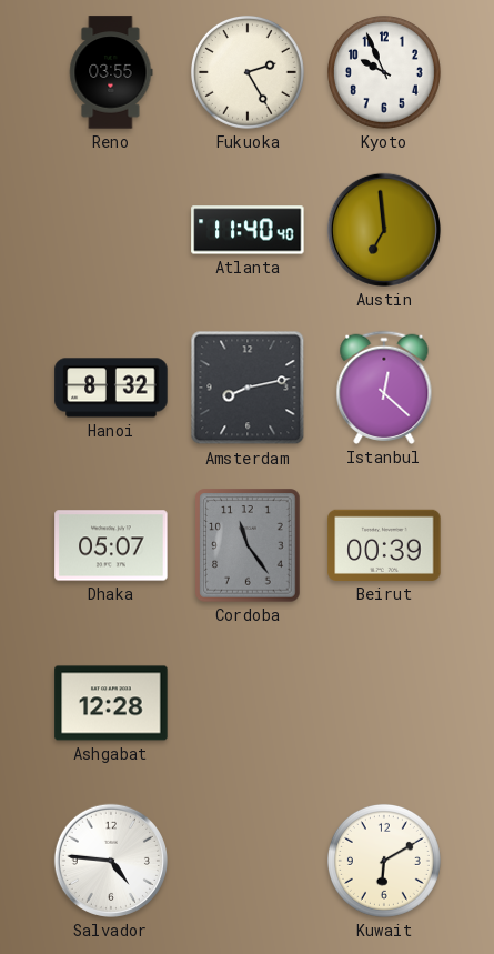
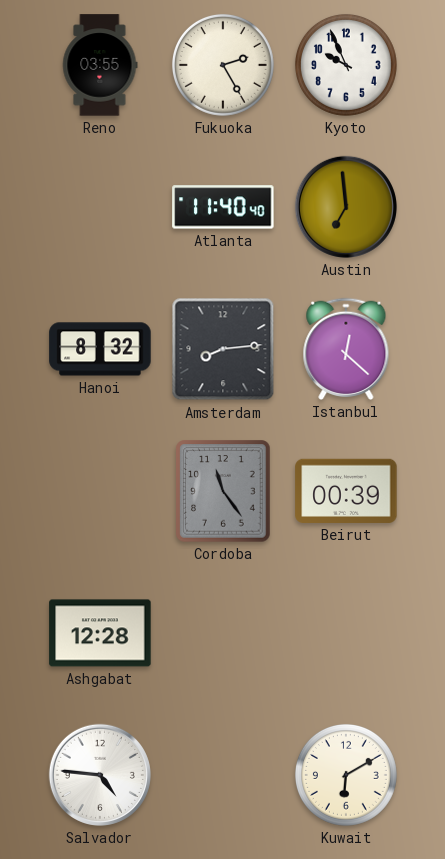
Amsterdam: 8:13 -> 8:14 (223, 349)
Dhaka: 05:07 -> none (111, 545)
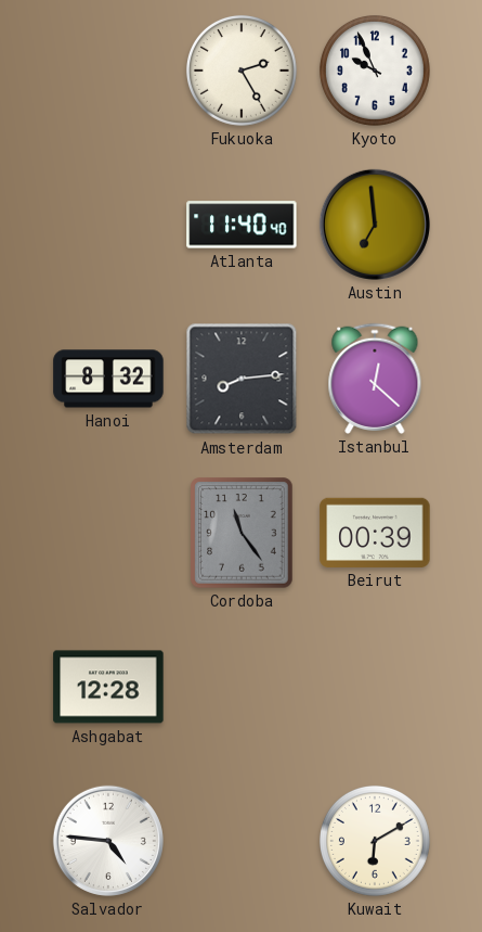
Reno: 03:55 -> none (100, 65)
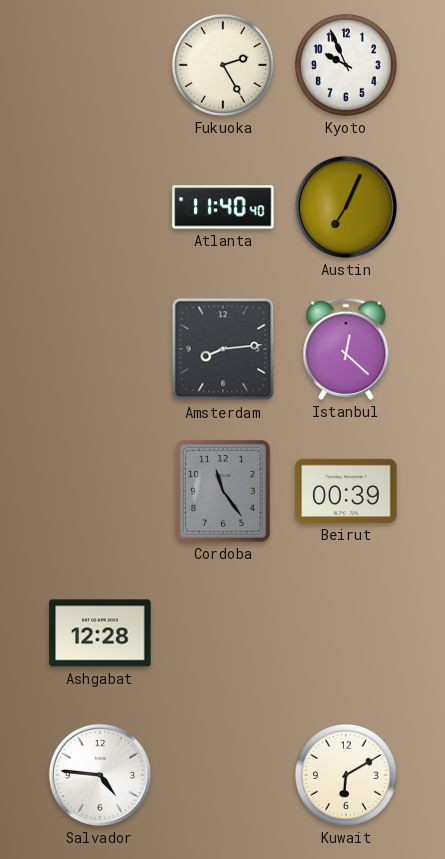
Austin: 6:59 -> 7:04 (346, 207)
Hanoi: 8:32 -> none (108, 379)
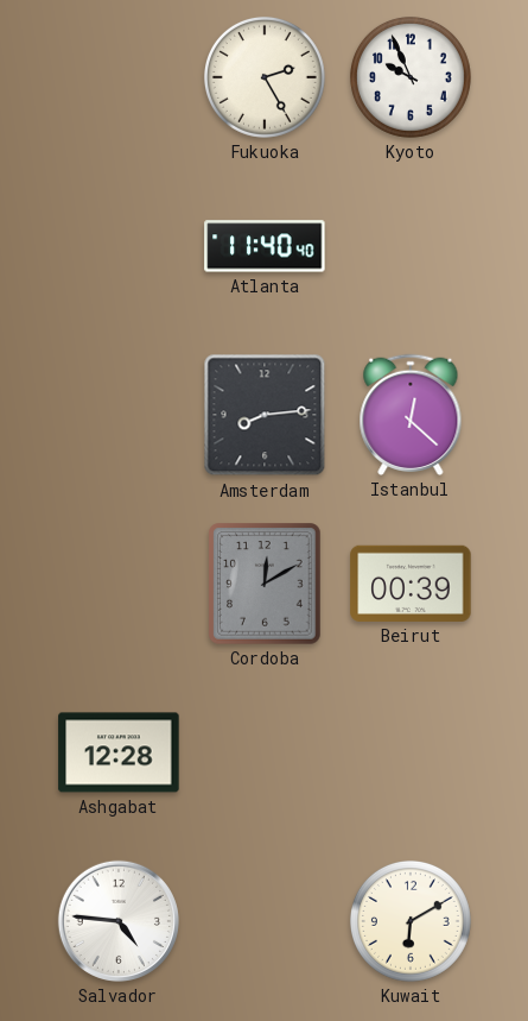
Austin: 7:04 -> none (346, 207)
Cordoba: 11:24 -> 12:10 (265, 584)
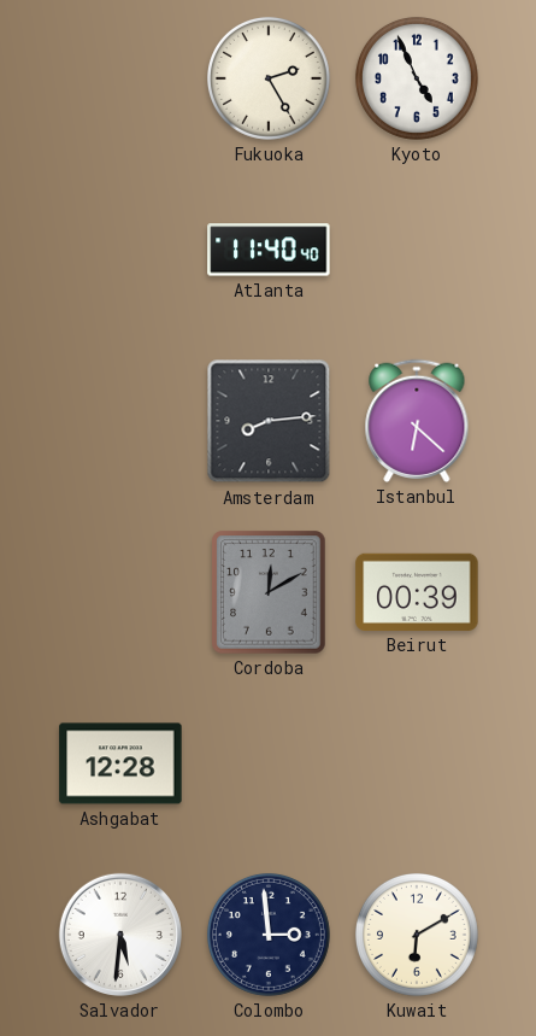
Kyoto: 9:56 -> 4:56 (417, 78)
Istanbul: 12:22 -> 6:22 (417, 421)
Salvador: 4:46 -> 5:31 (120, 935)
Colombo: none -> 2:59 (269, 935)
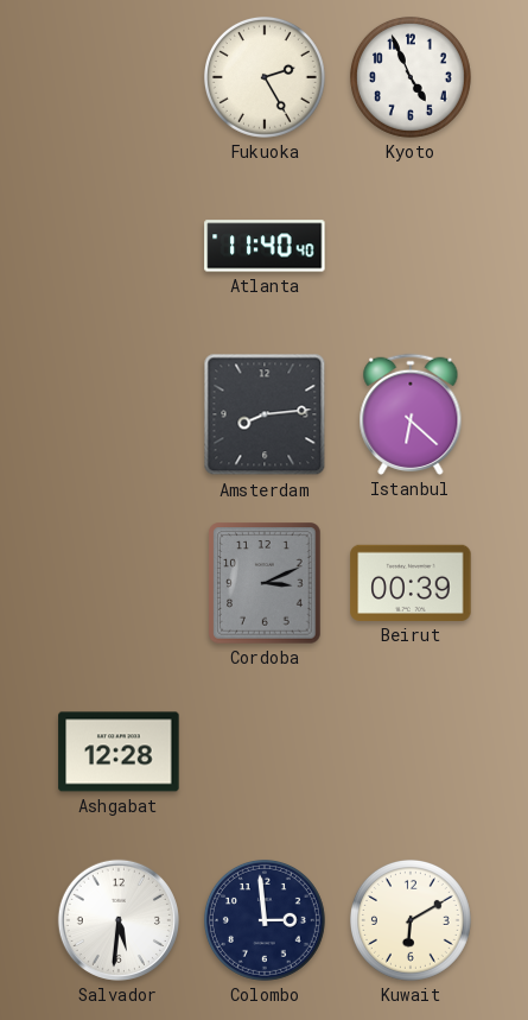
Cordoba: 12:10 -> 3:11 (265, 583)
